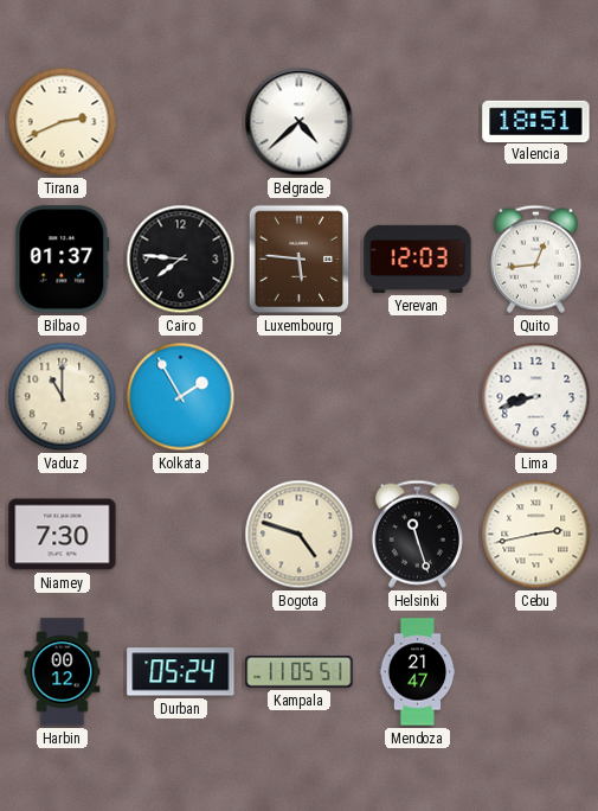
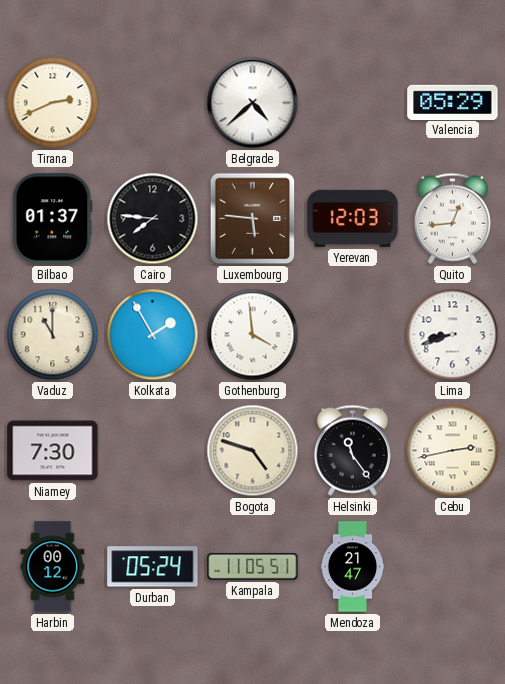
Valencia: 18:51 -> 05:29 (453, 102)
Gothenburg: none -> 3:59 (253, 335)
Helsinki: 11:27 -> 11:24 (352, 450)
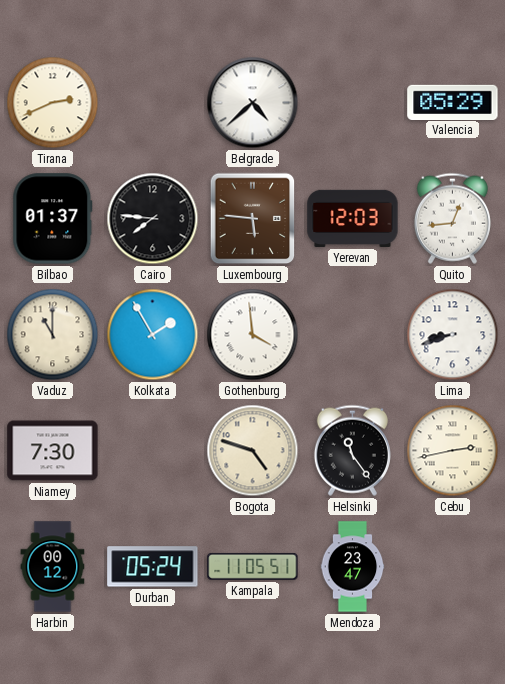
Mendoza: 21:47 -> 23:47 (353, 567)
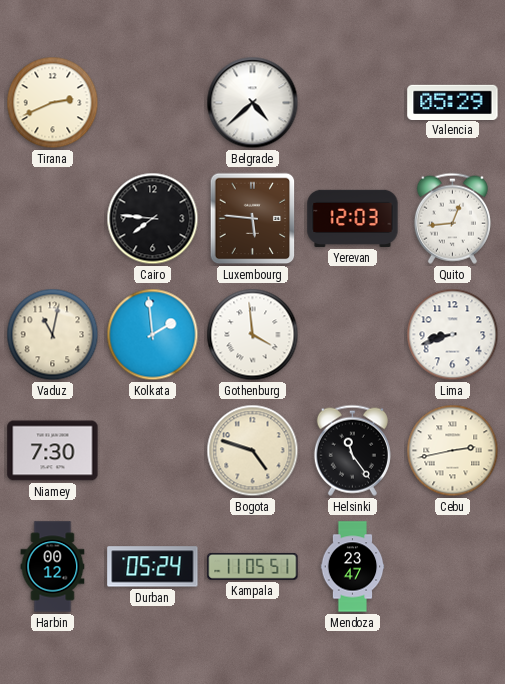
Bilbao: 01:37 -> none (53, 219)
Vaduz: 11:00 -> 11:02 (53, 335)
Kolkata: 1:55 -> 1:59 (153, 335)
